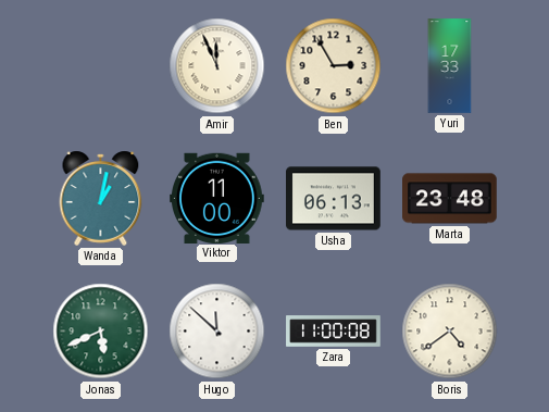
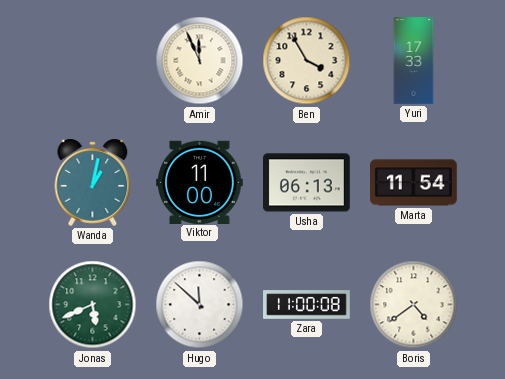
Ben: 2:55 -> 3:55 (307, 61)
Marta: 23:48 -> 11:54 (414, 183)
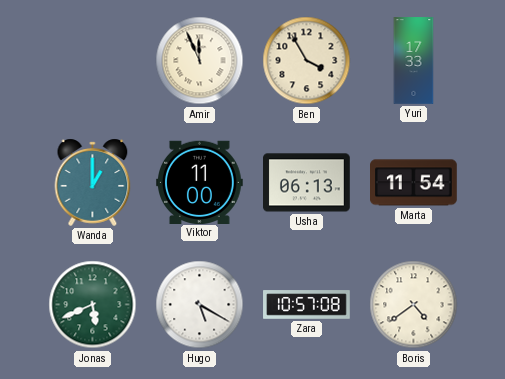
Wanda: 1:02 -> 1:00 (93, 182)
Hugo: 11:52 -> 5:20 (200, 305)
Zara: 11:00 -> 10:57 (307, 305)
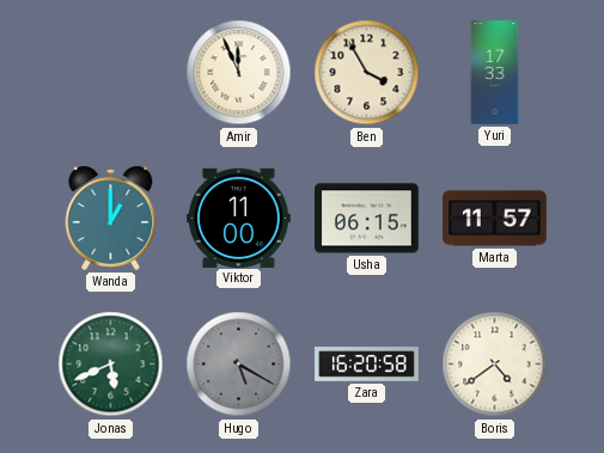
Usha: 06:13 -> 06:15 (367, 219)
Marta: 11:54 -> 11:57 (495, 219)
Hugo dial: white -> grey (239, 365)
Zara: 10:57 -> 16:20 (367, 365)
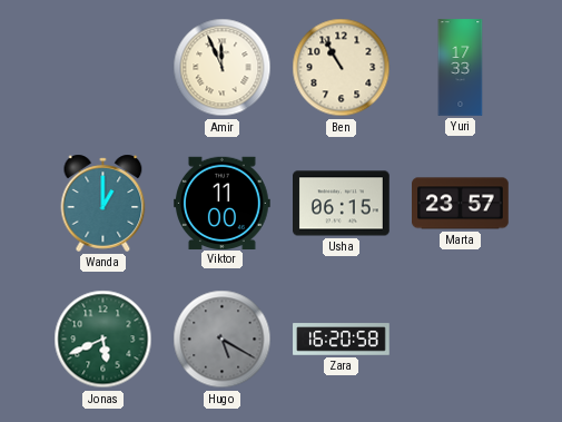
Ben: 3:55 -> 10:55 (342, 68)
Marta: 11:57 -> 23:57 (461, 204)
Boris: 4:39 -> none (495, 365)
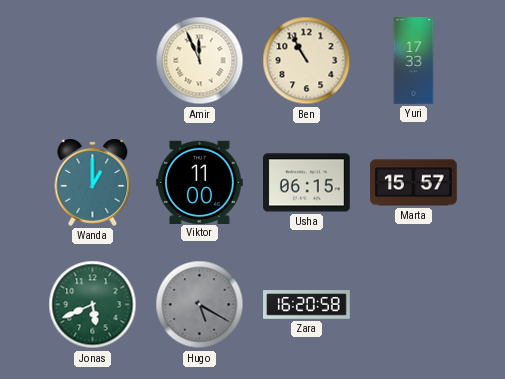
Marta: 23:57 -> 15:57 (414, 183)
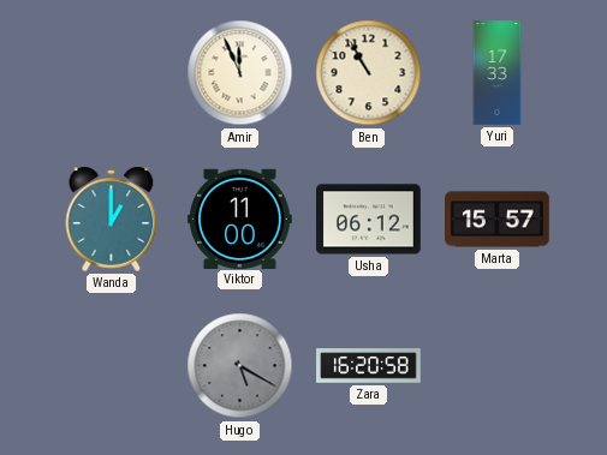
Usha: 06:15 -> 06:12 (369, 220)
Jonas: 5:41 -> none (93, 305)
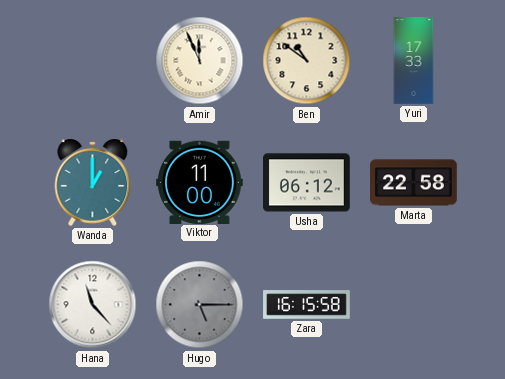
Ben: 10:55 -> 10:51 (307, 61)
Marta: 15:57 -> 22:58 (414, 183)
Hana: none -> 11:23 (93, 305)
Hugo: 5:20 -> 5:15 (200, 305)
Zara: 16:20 -> 16:15 (307, 305)
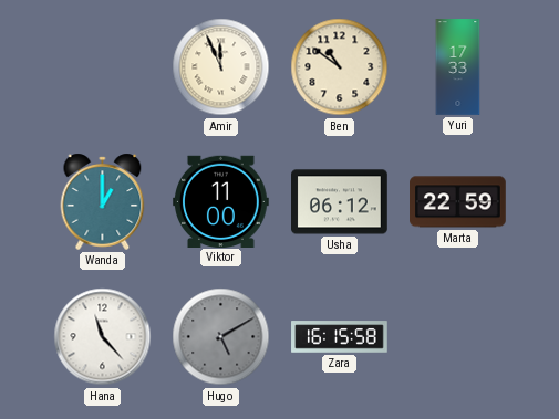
Marta: 22:58 -> 22:59 (458, 202)
Hugo: 5:15 -> 5:10 (221, 337)
